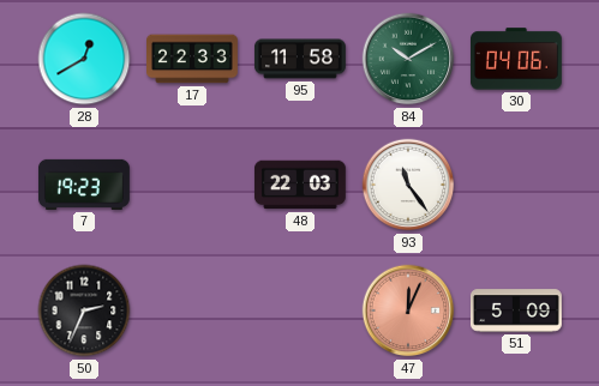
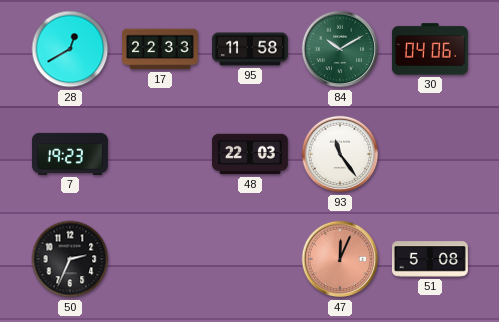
51: 5:09 -> 5:08 (430, 259)
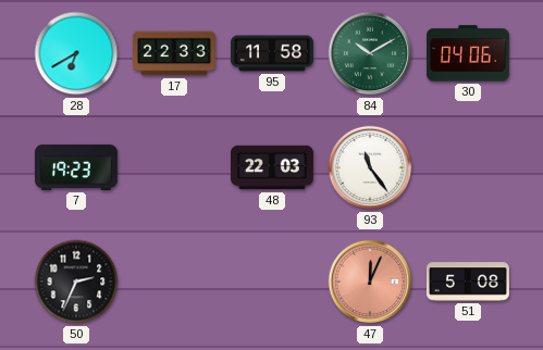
28: 12:40 -> 6:40 (76, 53)
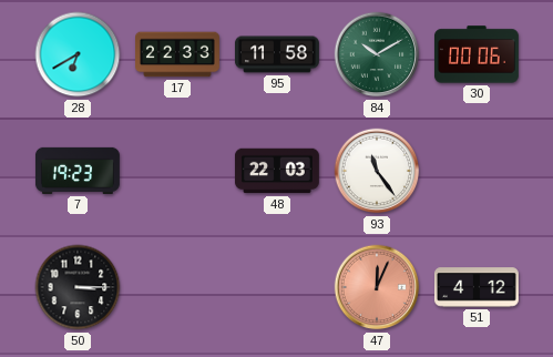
30: 04:06 -> 00:06 (477, 54)
50: 2:34 -> 3:15 (78, 287)
51: 5:08 -> 4:12 (477, 287)
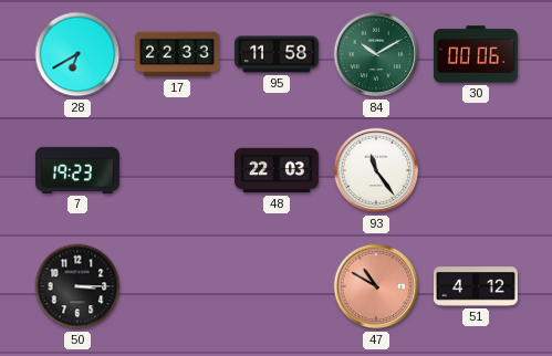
47: 12:04 -> 10:50 (376, 286)
